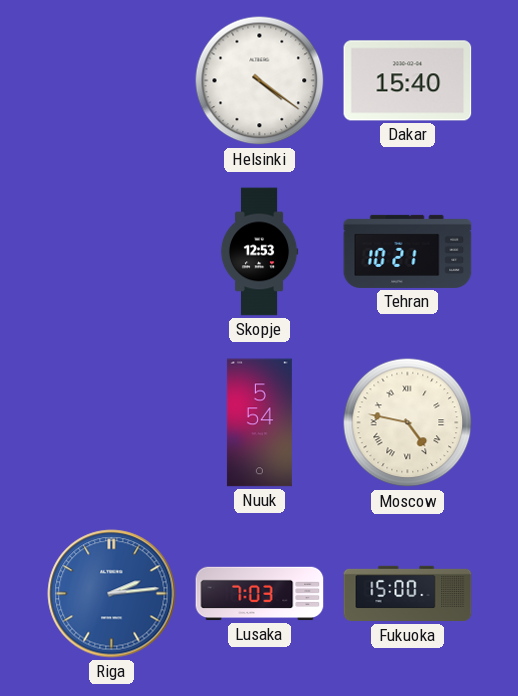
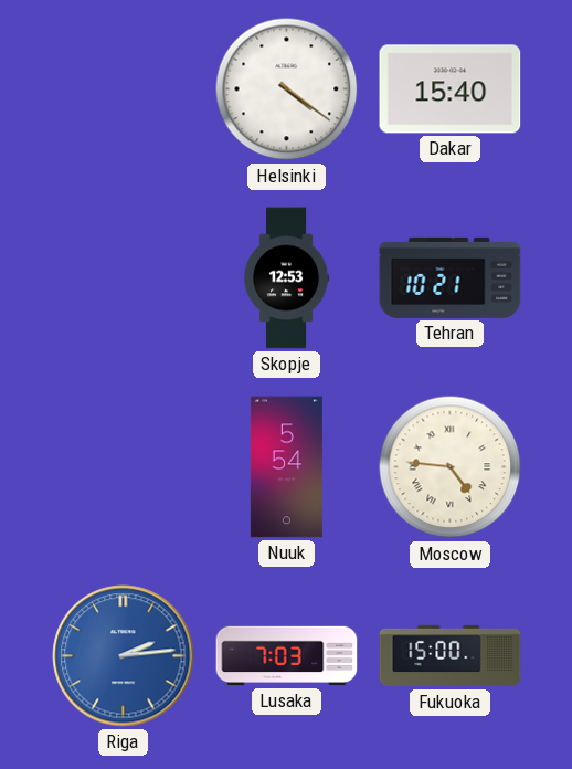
Moscow: 4:47 -> 4:46 (451, 467)
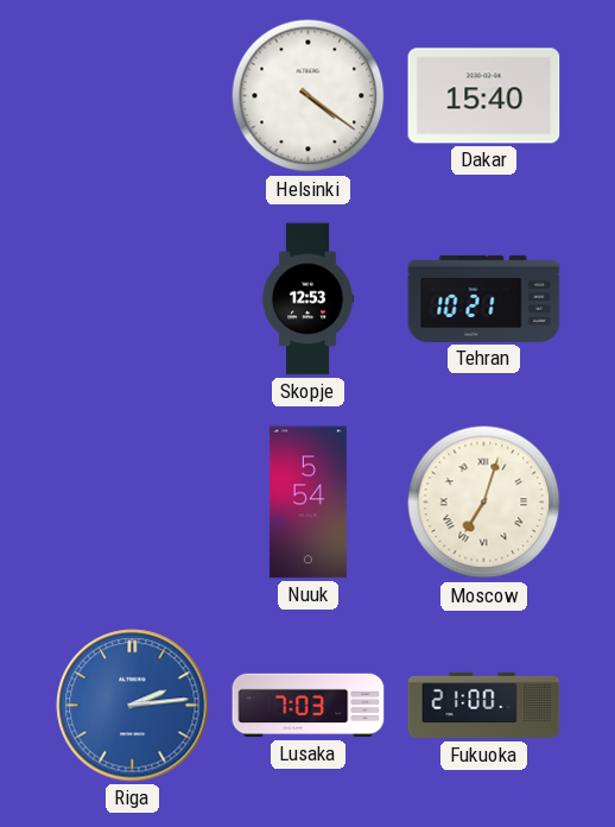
Moscow: 4:46 -> 7:03 (484, 503)
Fukuoka: 15:00 -> 21:00 (484, 706)
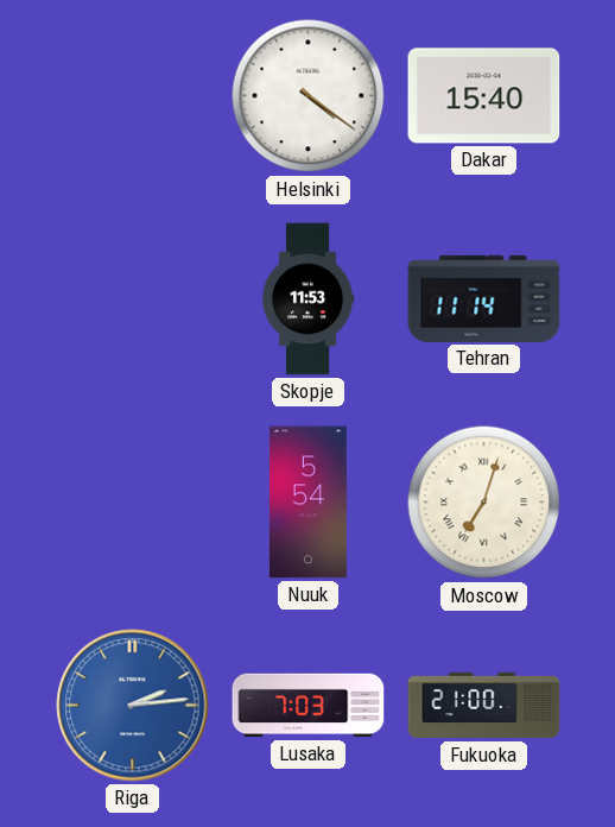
Skopje: 12:53 -> 11:53 (307, 299)
Tehran: 10:21 -> 11:14 (484, 298)
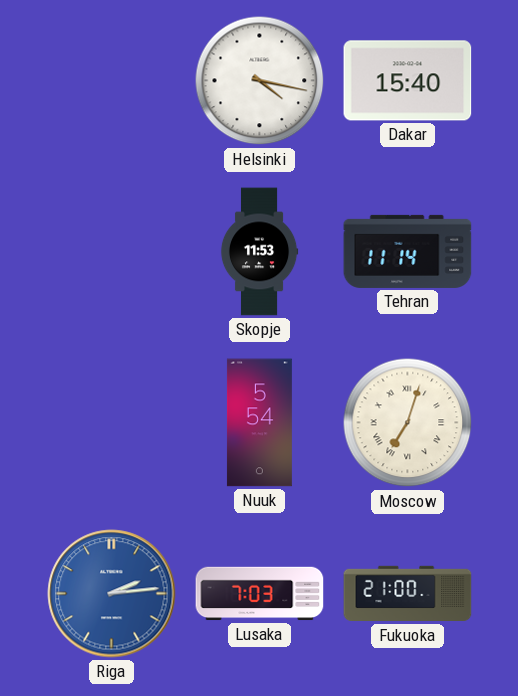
Helsinki: 4:21 -> 4:17 (260, 81)
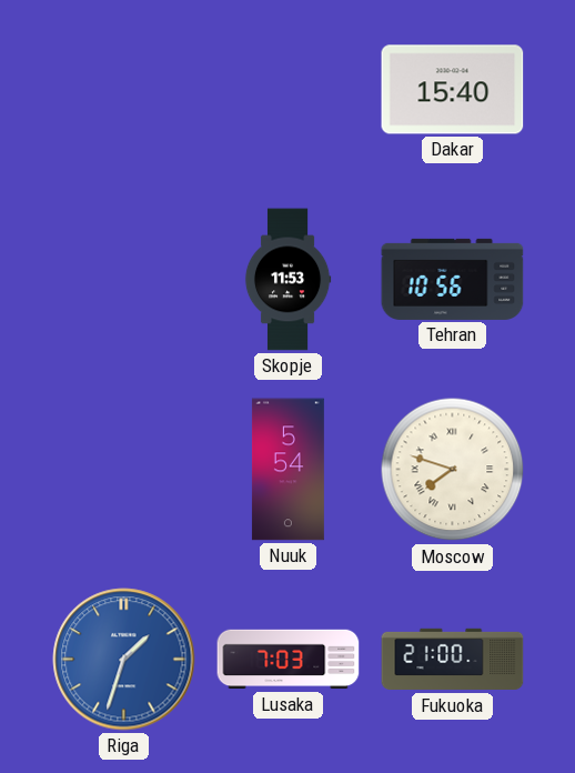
Helsinki: 4:17 -> none (260, 81)
Tehran: 11:14 -> 10:56 (453, 279)
Moscow: 7:03 -> 7:48 (453, 470)
Riga: 2:14 -> 1:33 (124, 660)
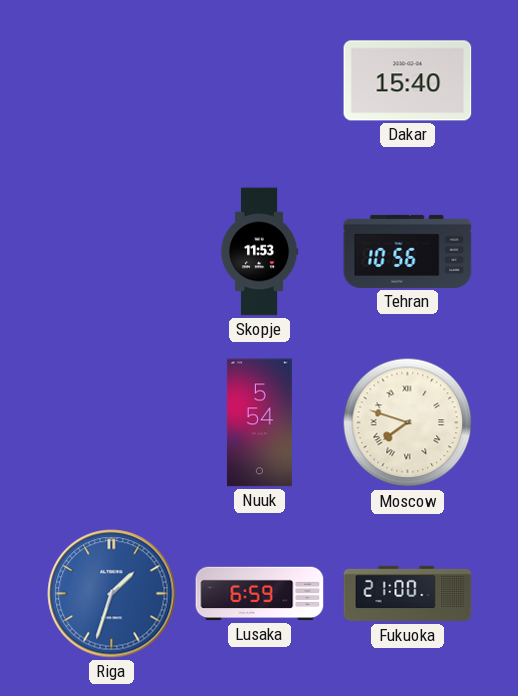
Lusaka: 7:03 -> 6:59 (260, 594)
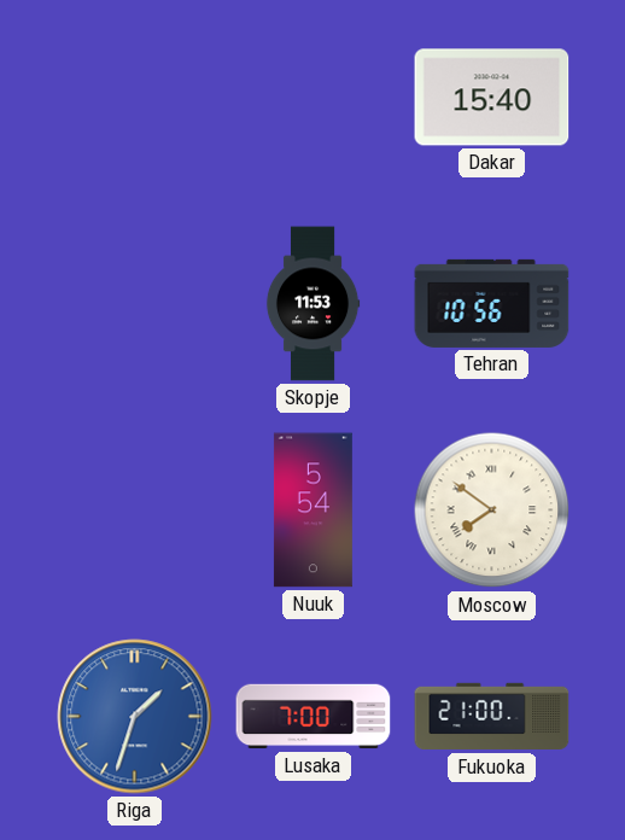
Moscow: 7:48 -> 7:51 (492, 511)
Lusaka: 6:59 -> 7:00 (314, 717)
